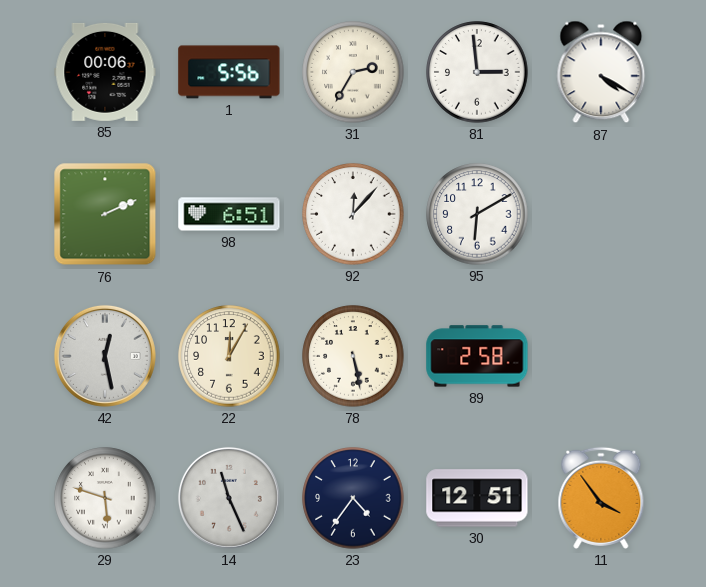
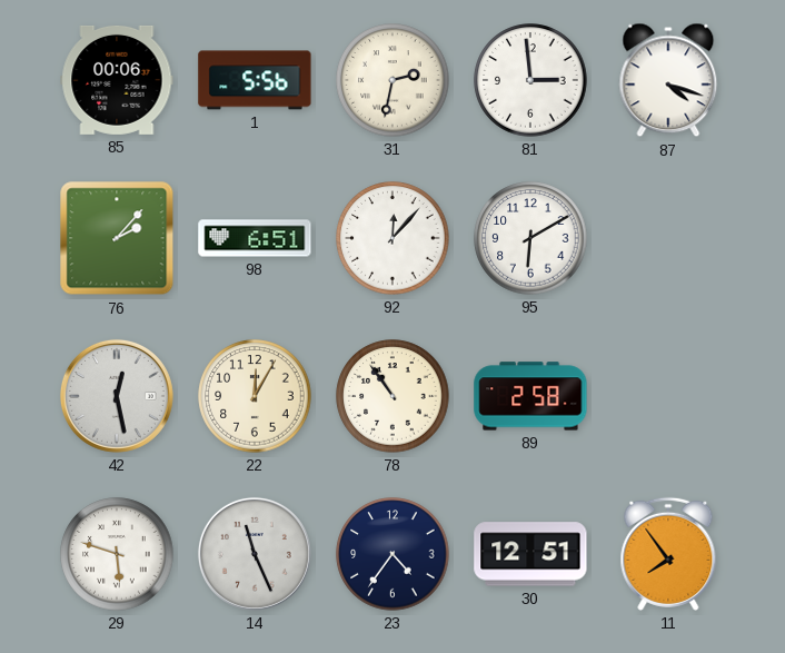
31: 2:35 -> 2:32 (392, 80)
87: 4:20 -> 4:18 (668, 80)
76: 2:11 -> 2:07 (117, 238)
78: 5:28 -> 10:54 (392, 396)
11: 3:54 -> 7:54 (668, 554)
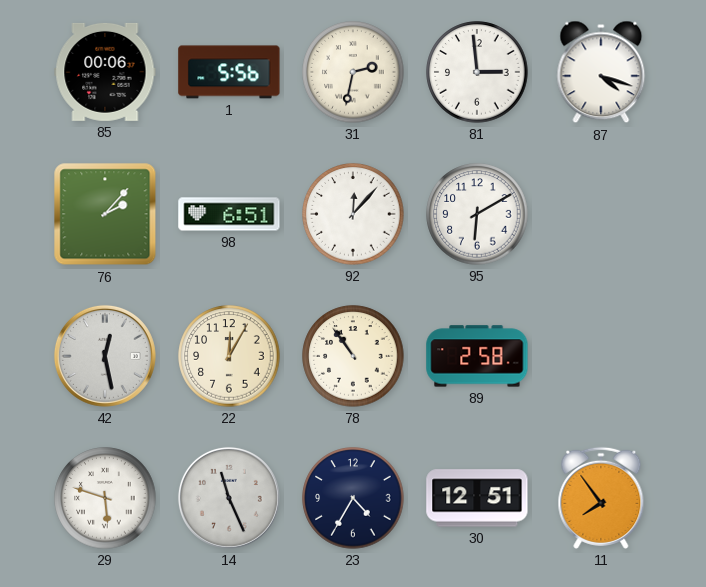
23: 4:36 -> 4:35 (353, 498)
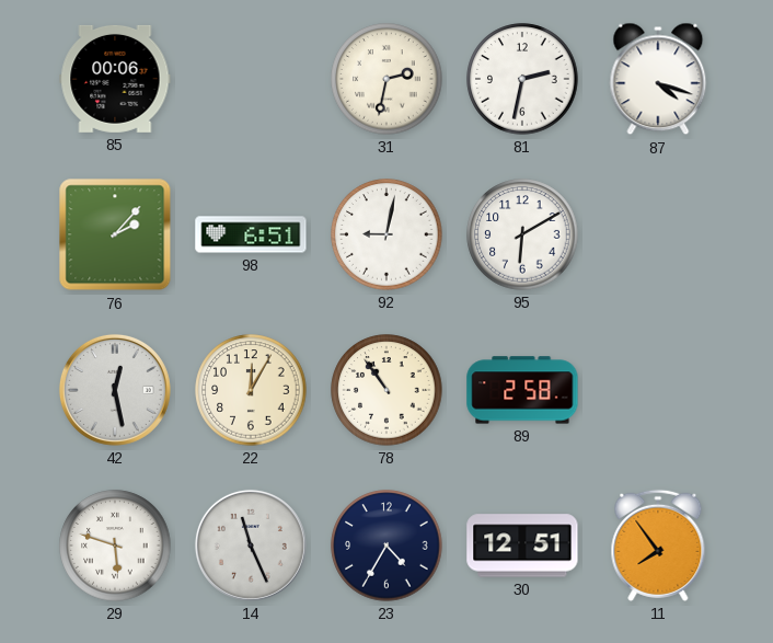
1: 5:56 -> none (229, 72)
81: 2:59 -> 2:32 (522, 79)
92: 12:07 -> 9:02 (386, 234)
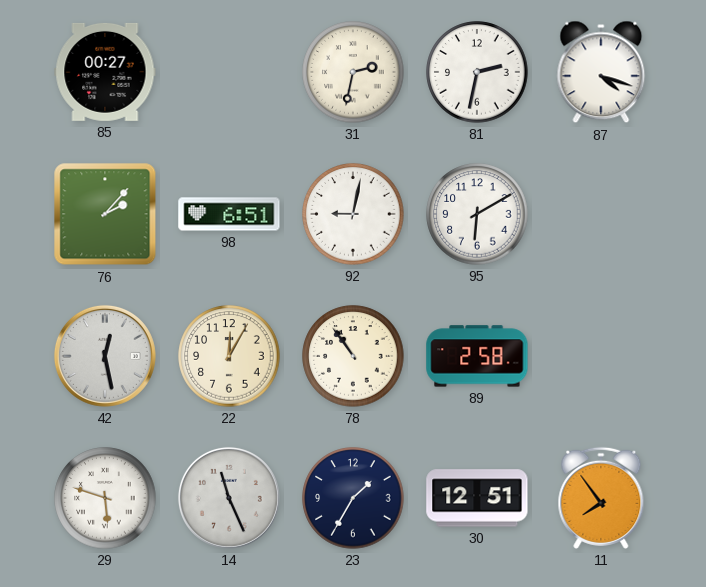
85: 00:06 -> 00:27 (105, 72)
23: 4:35 -> 1:35 (353, 498)
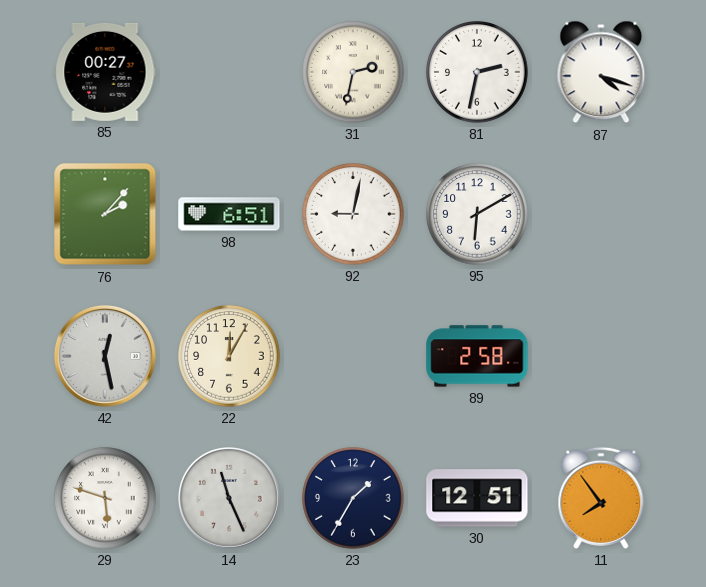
78: 10:54 -> none (353, 356)
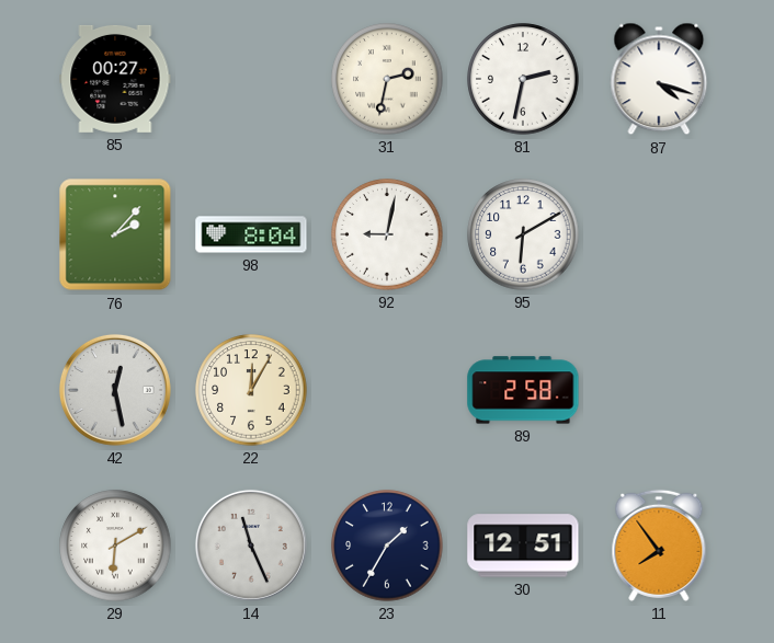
98: 6:51 -> 8:04 (251, 234)
29: 5:48 -> 6:10 (115, 546)
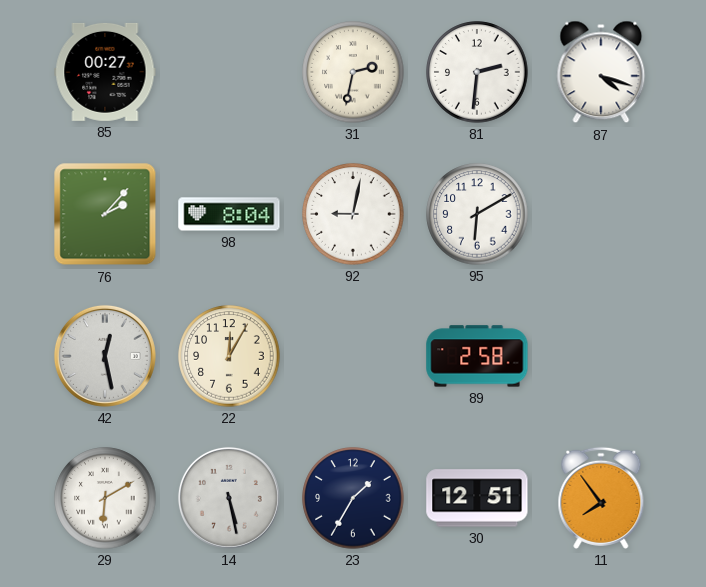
81: 2:32 -> 2:31 (477, 72)
14: 11:26 -> 5:28 (229, 498)
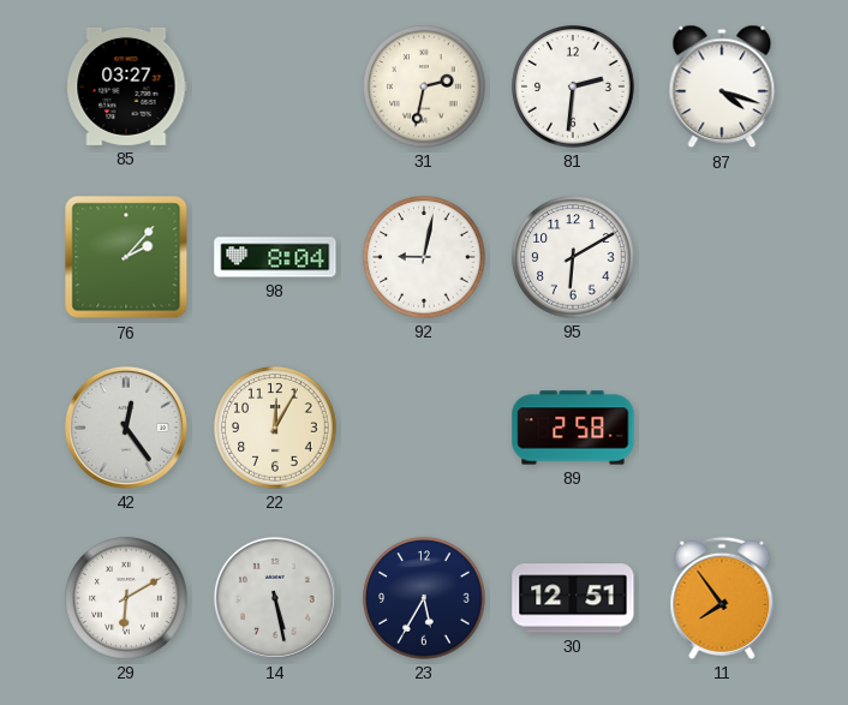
85: 00:27 -> 03:27 (126, 86)
42: 12:28 -> 12:24 (126, 428)
23: 1:35 -> 5:35 (424, 598)
